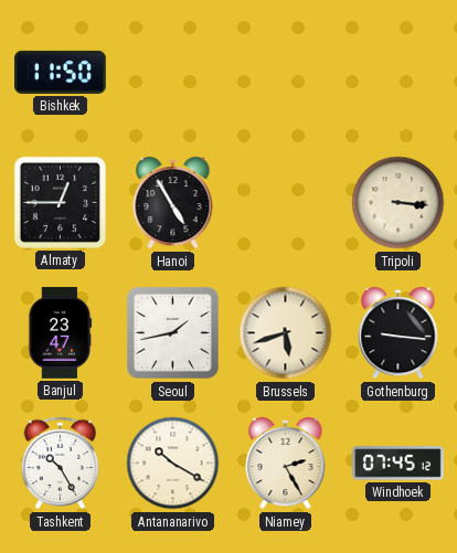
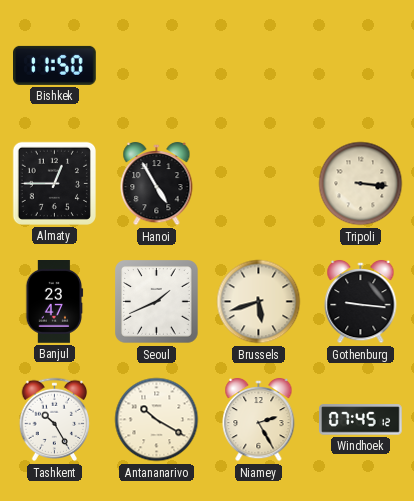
Seoul: 1:43 -> 1:41 (157, 302)
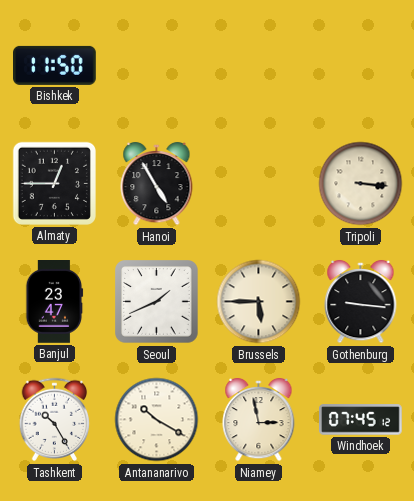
Brussels: 5:42 -> 5:45 (259, 302)
Niamey: 2:25 -> 2:58 (259, 420)
